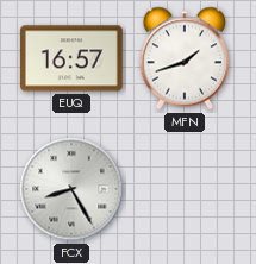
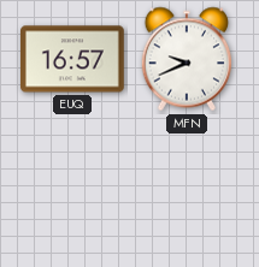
MFN: 1:42 -> 9:41 (186, 59)
FCX: 8:25 -> none (71, 189)
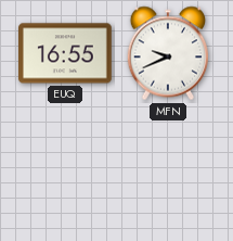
EUQ: 16:57 -> 16:55 (66, 53)
